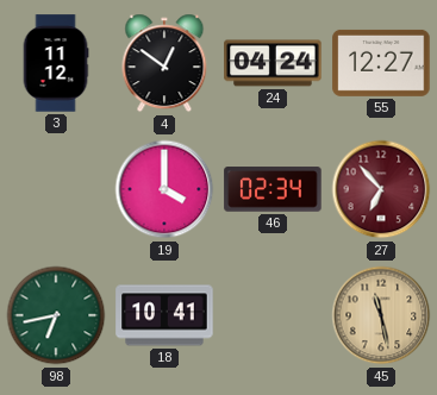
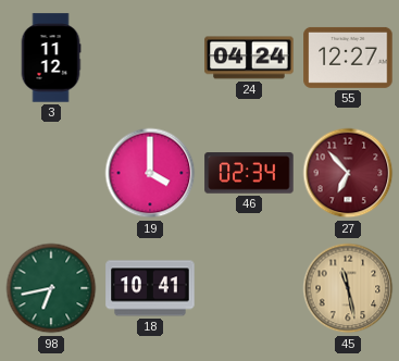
4: 12:51 -> none (164, 63)
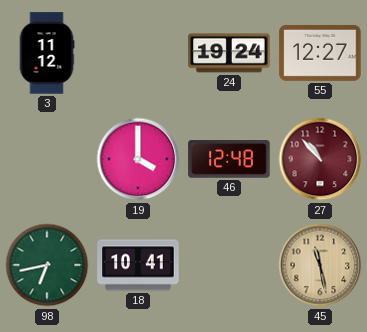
24: 04:24 -> 19:24 (229, 53)
46: 02:34 -> 12:48 (229, 159)
27: 6:53 -> 10:53 (320, 159)
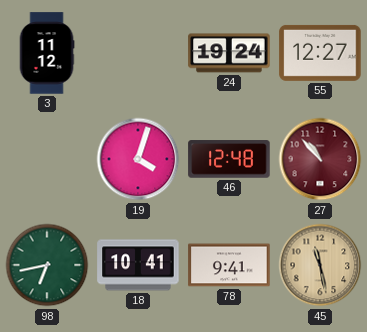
19: 4:00 -> 4:03 (138, 159)
78: none -> 9:41 (229, 265)
